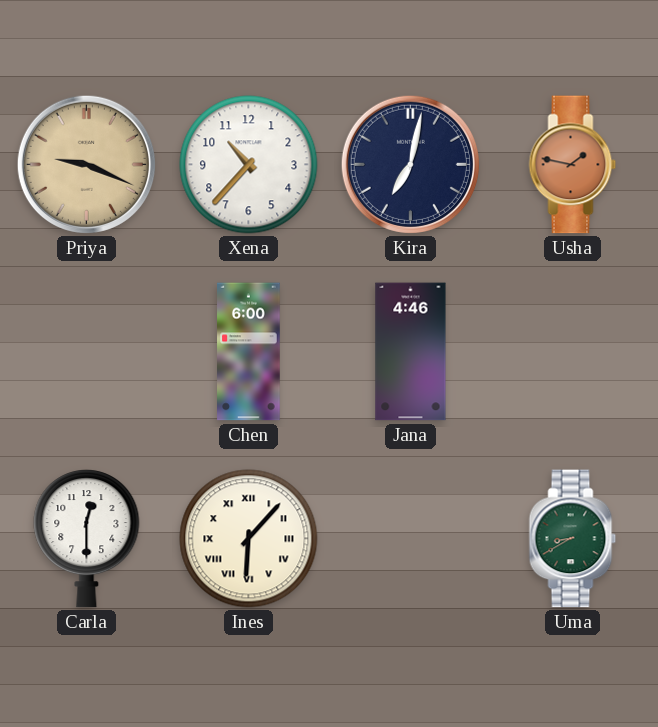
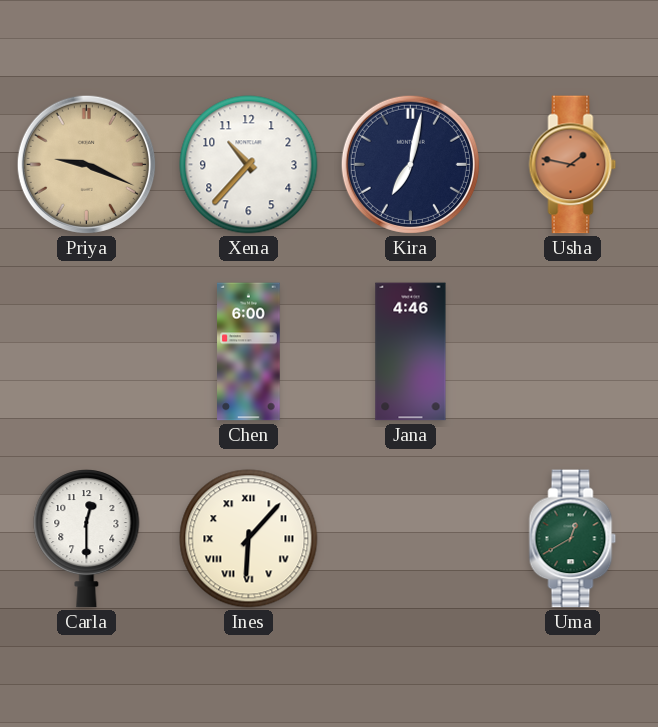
Uma: 8:40 -> 12:40 (573, 539)
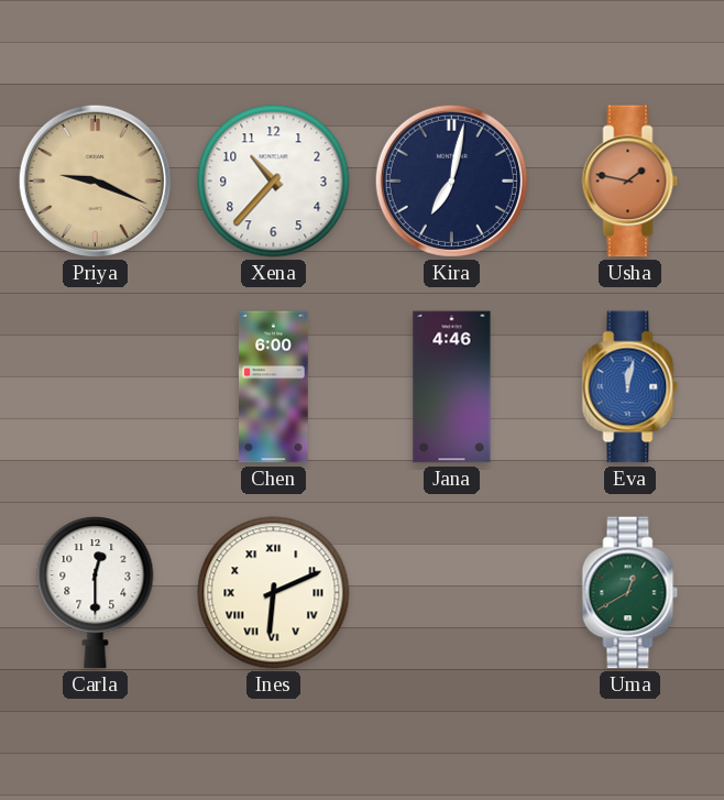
Eva: none -> 12:02 (630, 387)
Ines: 6:07 -> 6:11 (274, 593)
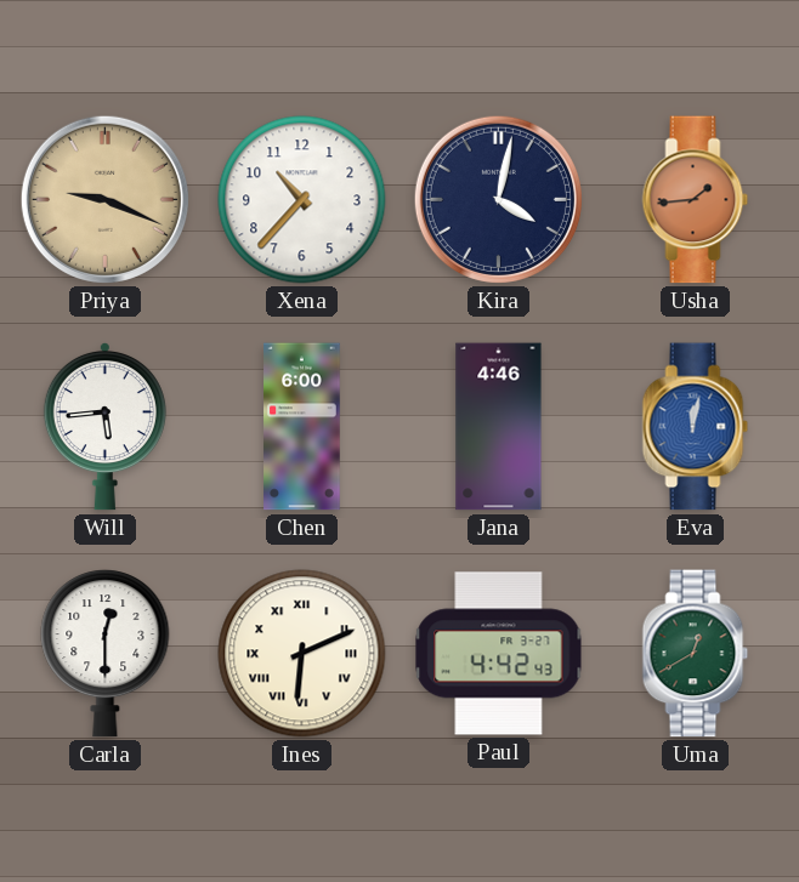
Kira: 7:02 -> 4:02 (498, 199)
Usha: 1:47 -> 1:44 (696, 200)
Will: none -> 5:44 (104, 426)
Paul: none -> 4:42 (499, 654)
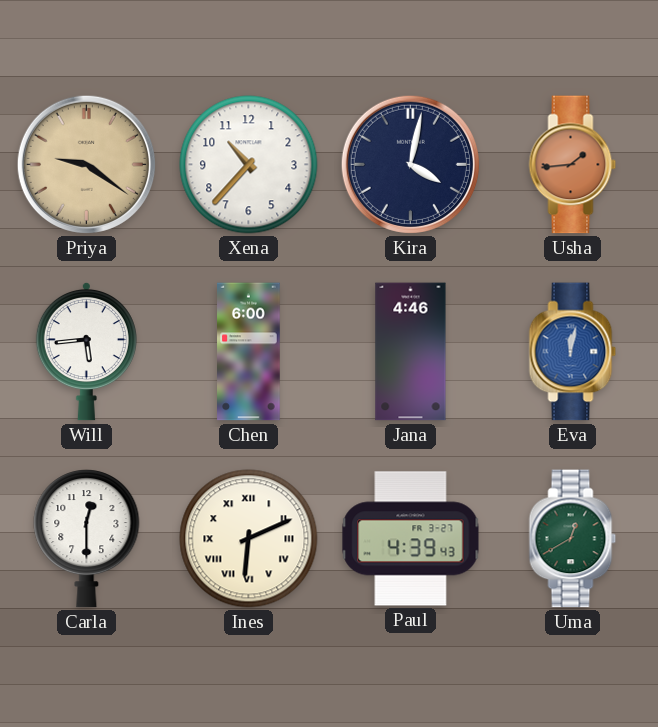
Priya: 9:19 -> 9:21 (86, 164)
Paul: 4:42 -> 4:39 (411, 539)
